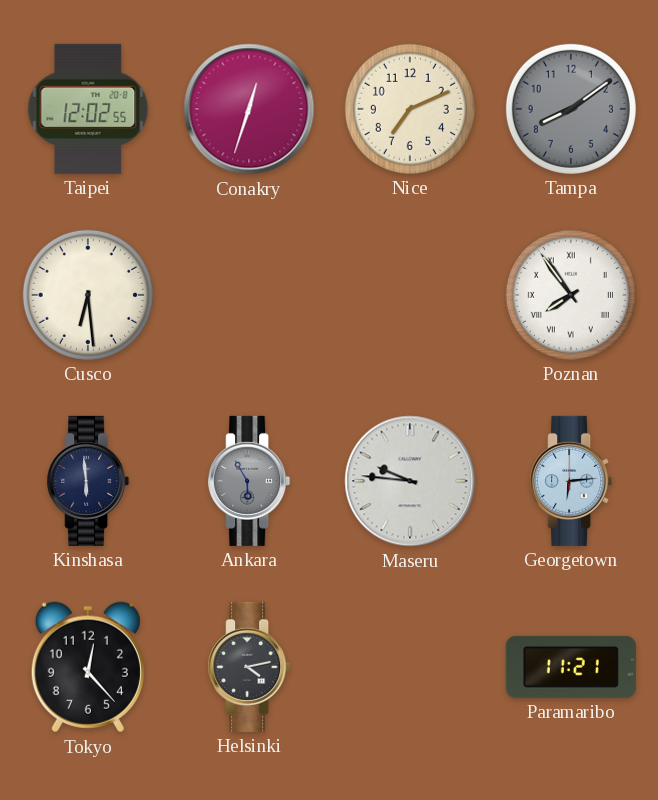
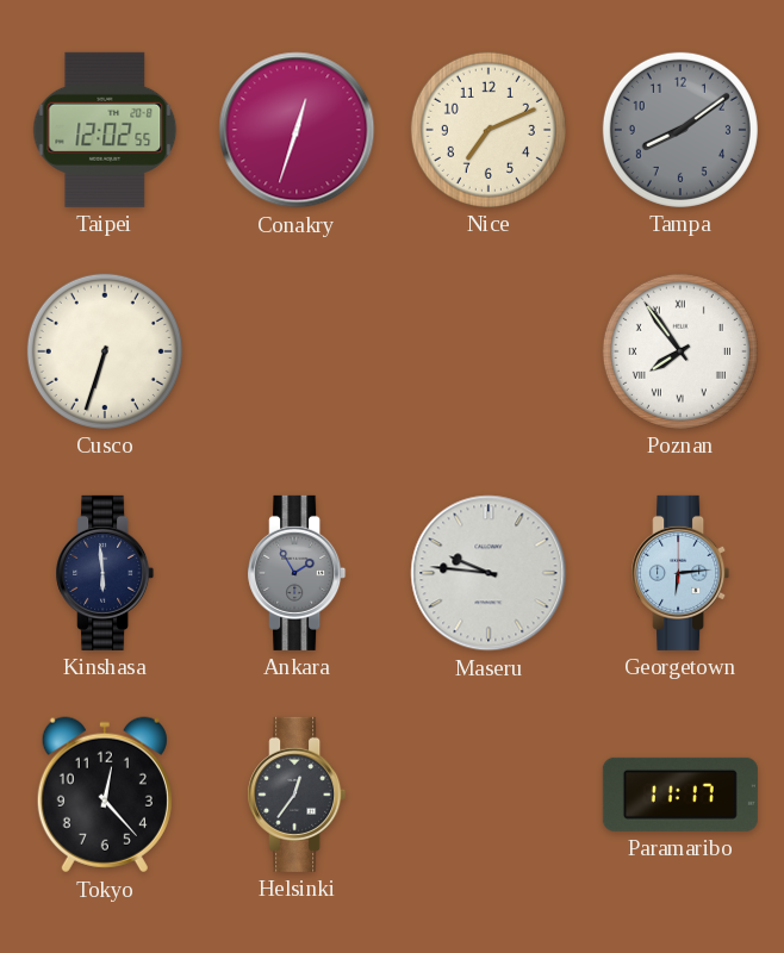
Cusco: 6:29 -> 6:33 (105, 351)
Ankara: 5:55 -> 1:55 (297, 573)
Helsinki: 4:13 -> 12:36 (297, 795)
Paramaribo: 11:21 -> 11:17 (680, 795)
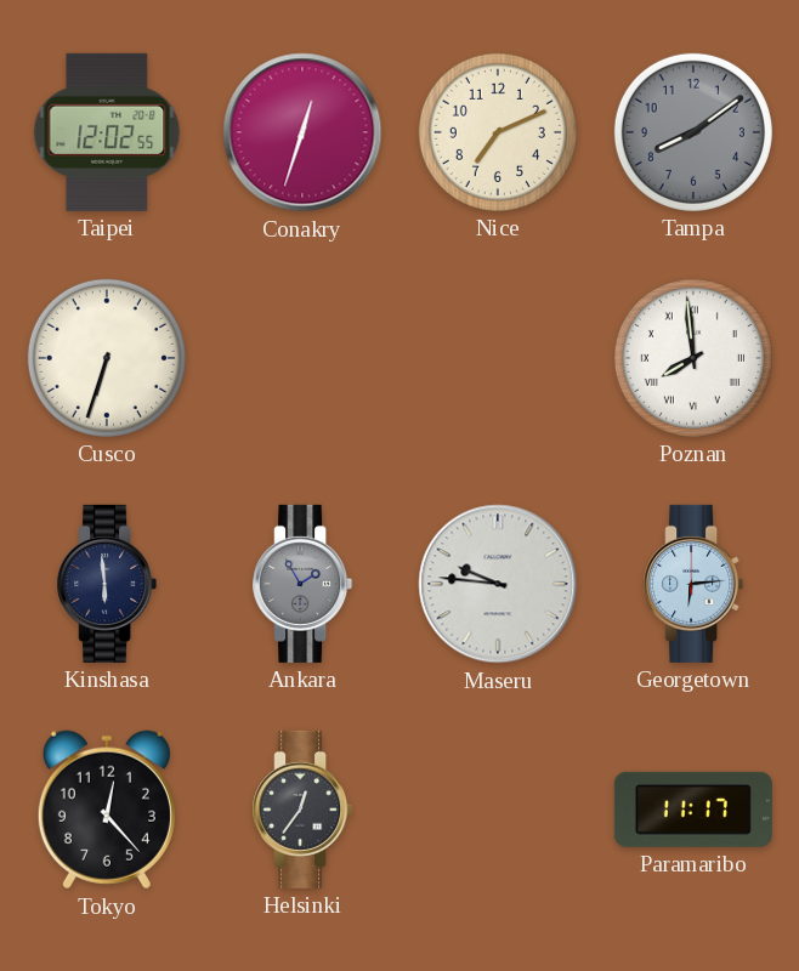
Poznan: 7:54 -> 7:59 (693, 358)
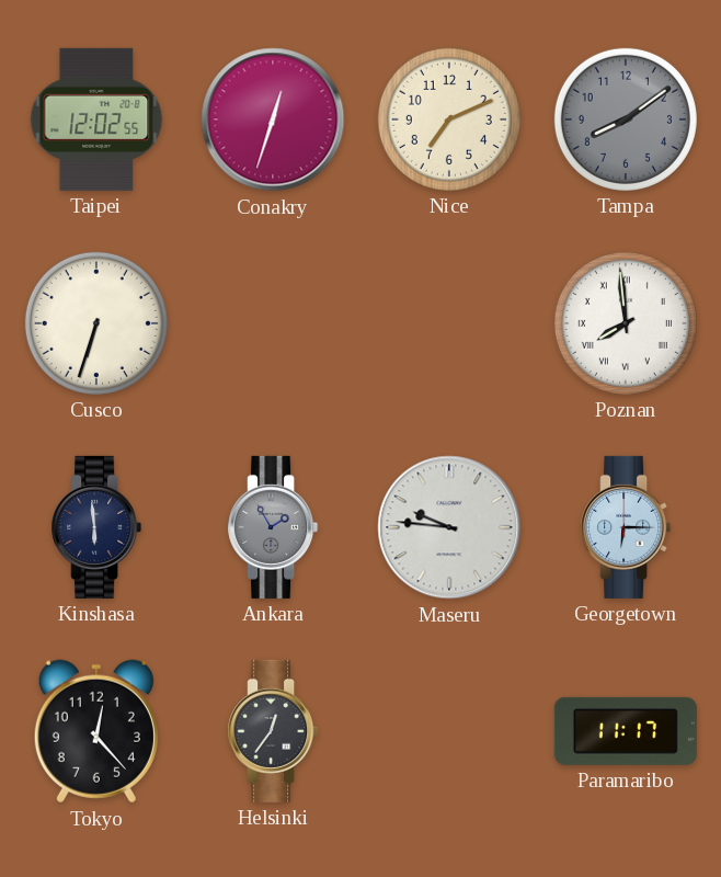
Georgetown: 6:14 -> 6:15 (626, 527)
